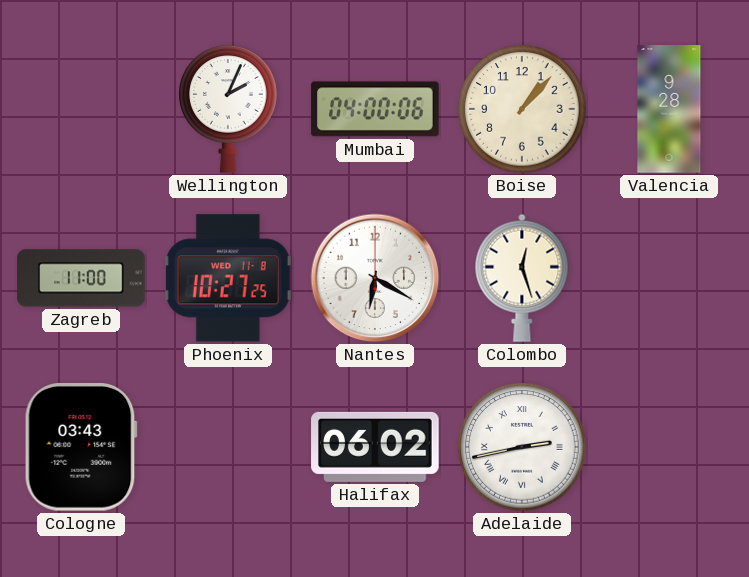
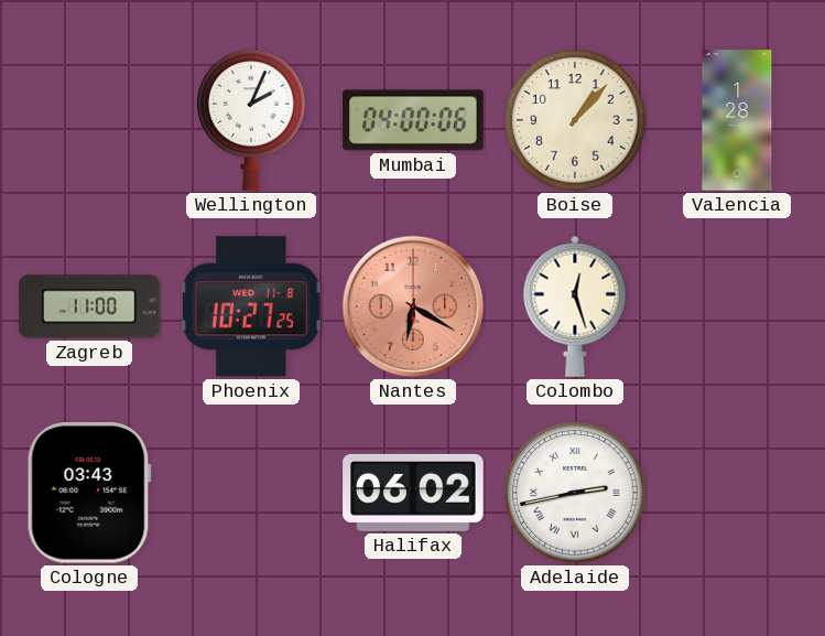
Valencia: 9:28 -> 1:28 (737, 120)
Nantes dial: white -> salmon (413, 306)
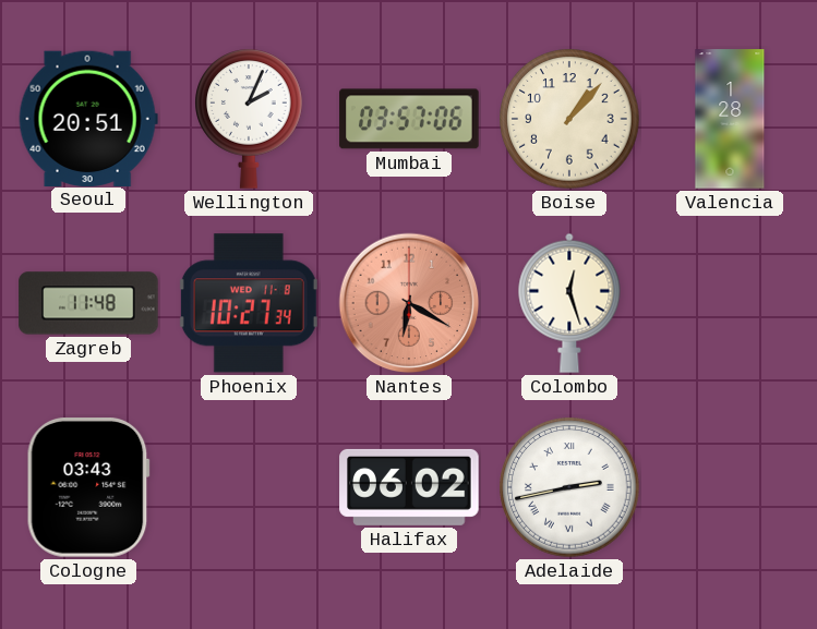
Seoul: none -> 20:51 (88, 118)
Mumbai: 04:00 -> 03:57 (409, 119)
Zagreb: 11:00 -> 11:48 (88, 303)
Phoenix: 10:27:25 -> 10:27:34 (249, 303)
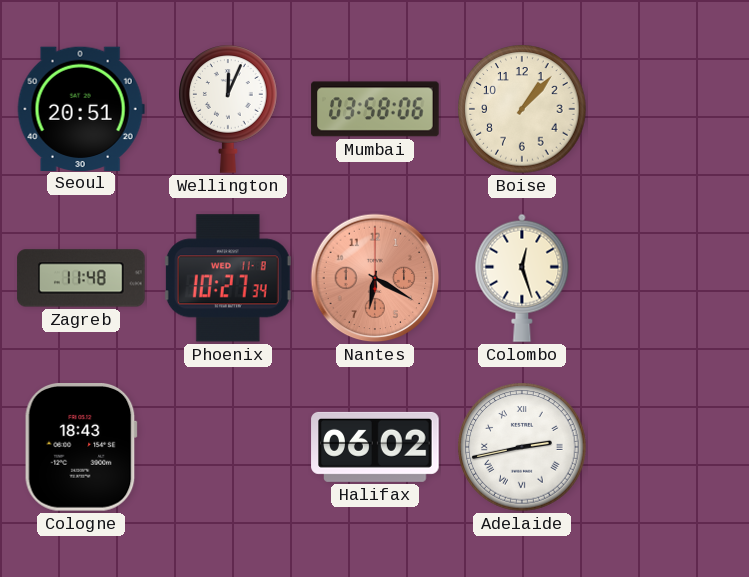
Wellington: 2:04 -> 12:04 (228, 109)
Mumbai: 03:57 -> 03:58 (375, 109)
Valencia: 1:28 -> none (730, 119)
Cologne: 03:43 -> 18:43 (81, 448)
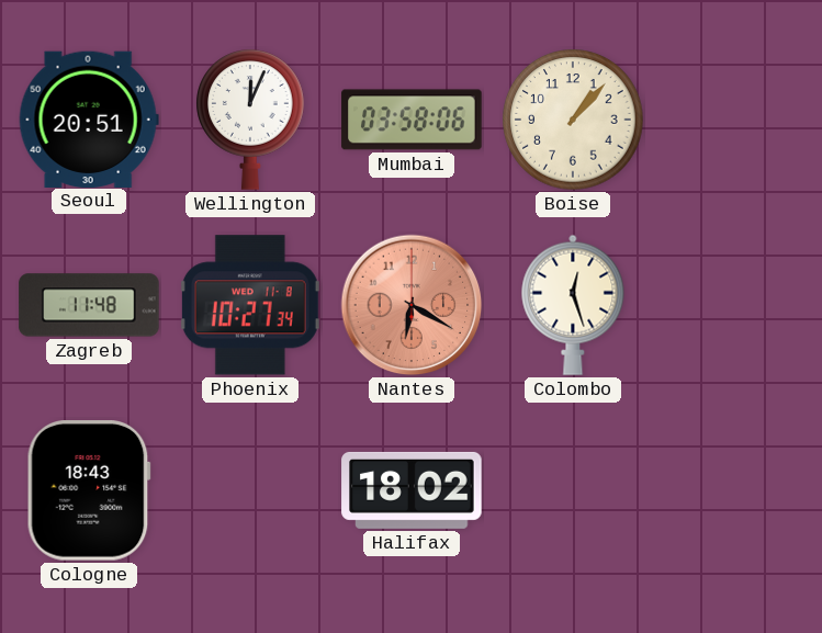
Halifax: 06:02 -> 18:02 (412, 490)
Adelaide: 2:43 -> none (522, 447)
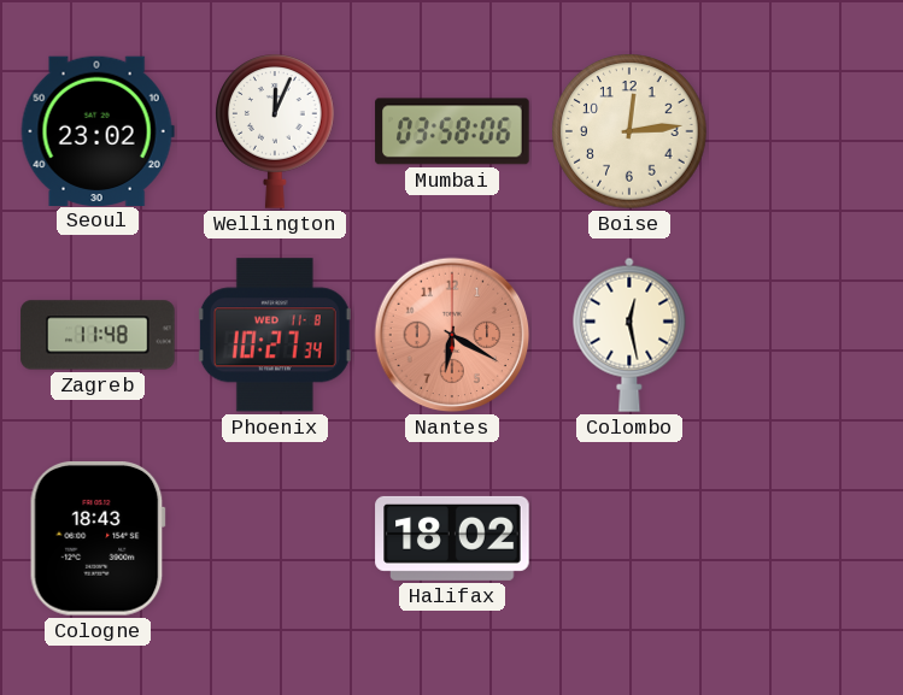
Seoul: 20:51 -> 23:02 (98, 130)
Boise: 1:07 -> 12:14 (629, 131)
Colombo: 12:27 -> 12:28 (629, 335)
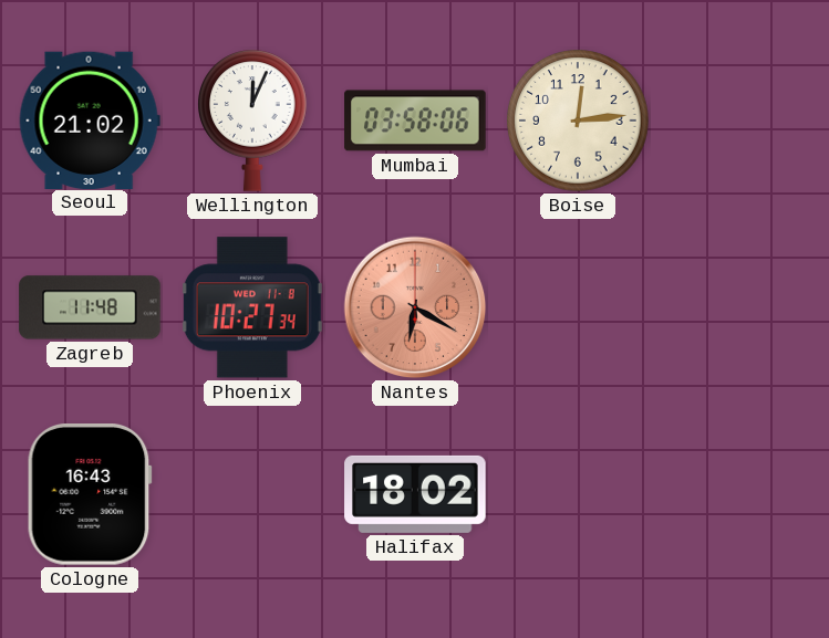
Seoul: 23:02 -> 21:02 (90, 119)
Colombo: 12:28 -> none (629, 335)
Cologne: 18:43 -> 16:43 (90, 495)
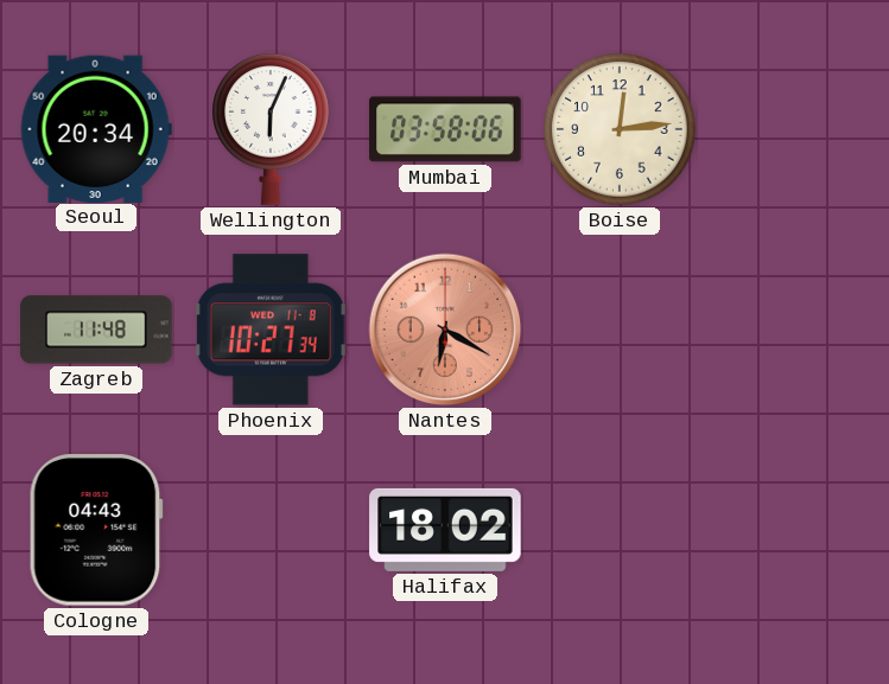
Seoul: 21:02 -> 20:34 (96, 128)
Wellington: 12:04 -> 6:04 (271, 129)
Cologne: 16:43 -> 04:43 (96, 531)
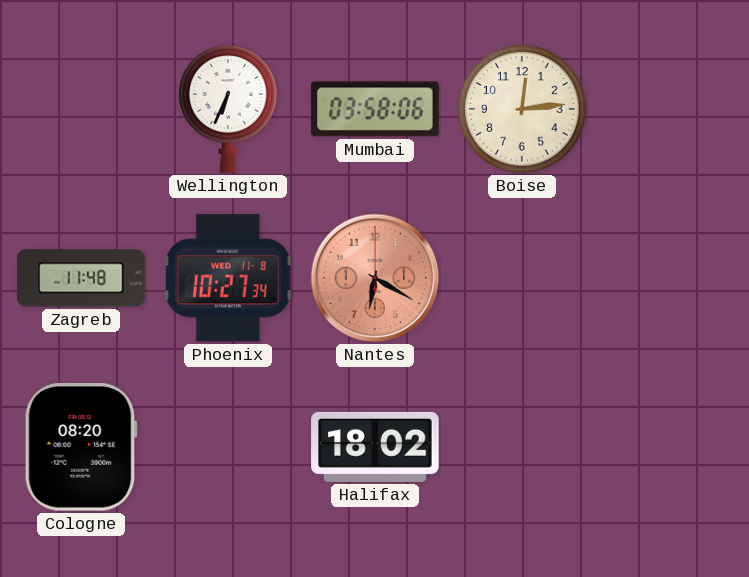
Seoul: 20:34 -> none (96, 128)
Wellington: 6:04 -> 6:34 (228, 109)
Cologne: 04:43 -> 08:20 (81, 448)
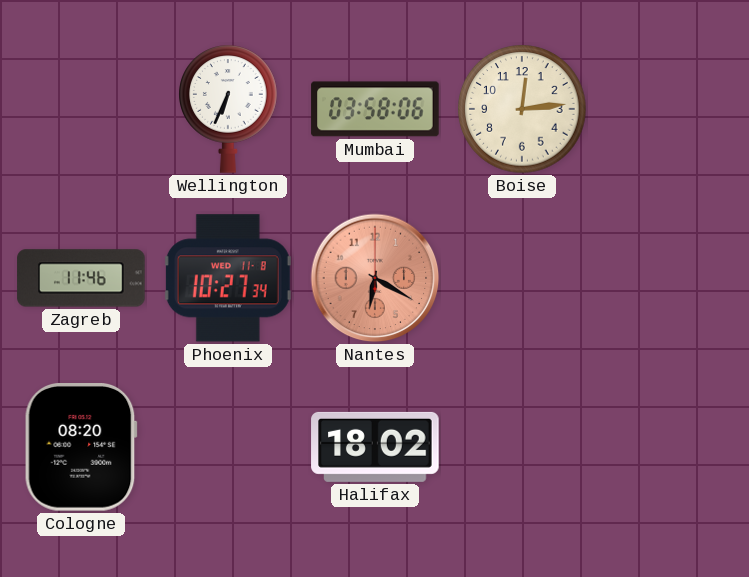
Zagreb: 11:48 -> 11:46 (81, 278)
